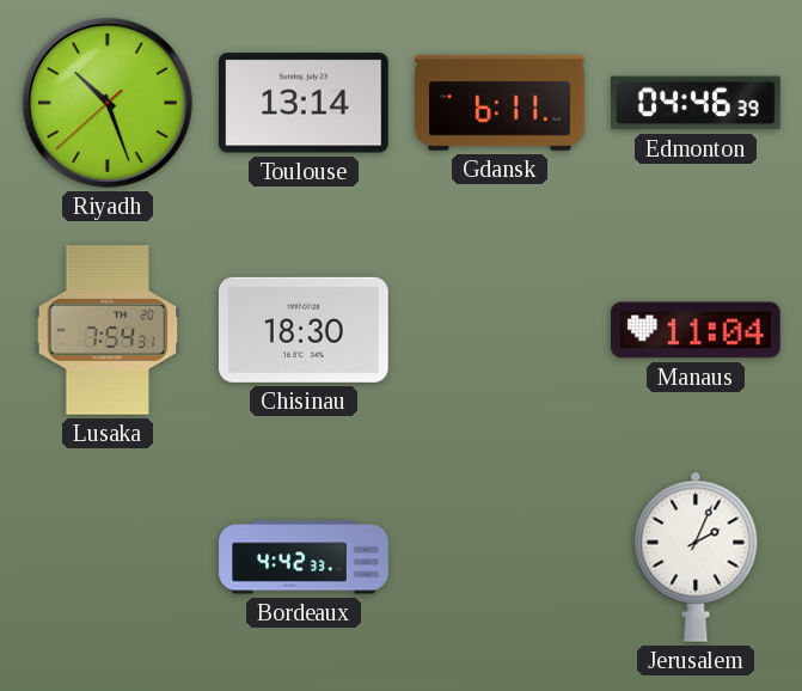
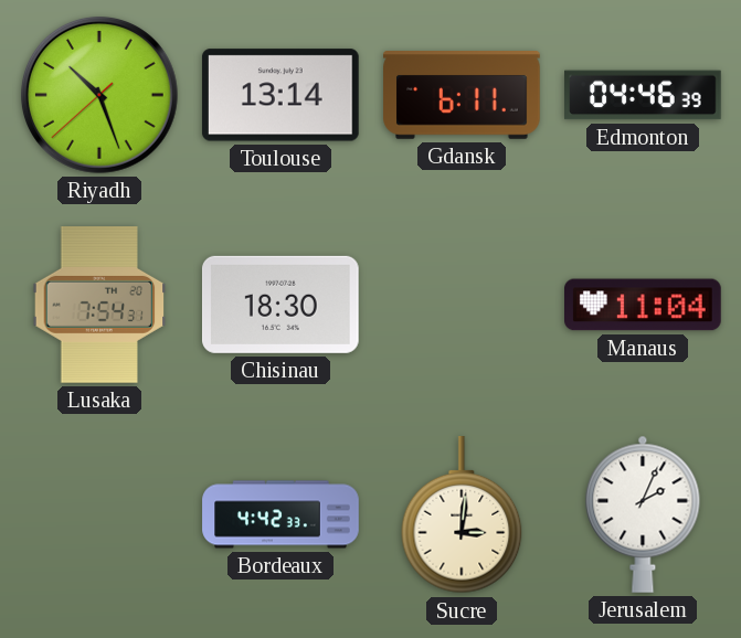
Sucre: none -> 3:01 (462, 515)
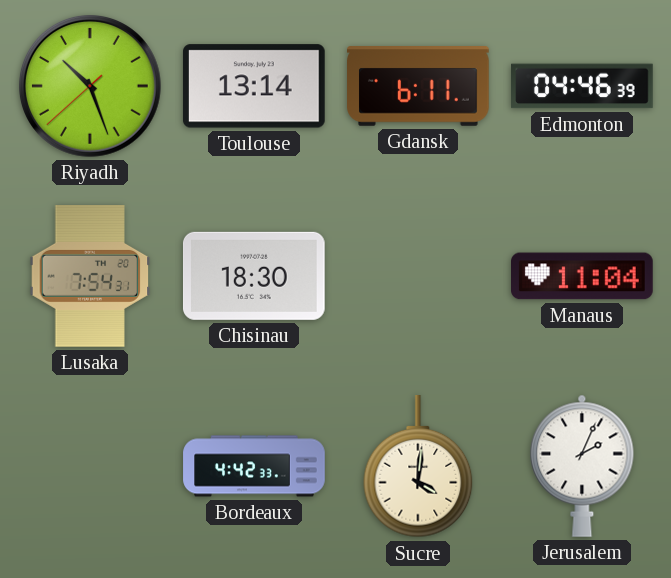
Sucre: 3:01 -> 4:01 (418, 467)
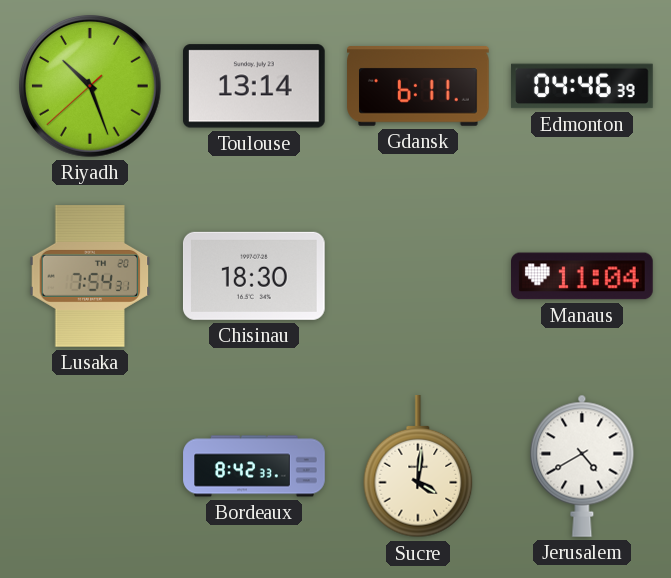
Bordeaux: 4:42 -> 8:42 (254, 466)
Jerusalem: 2:04 -> 4:40 (582, 466)
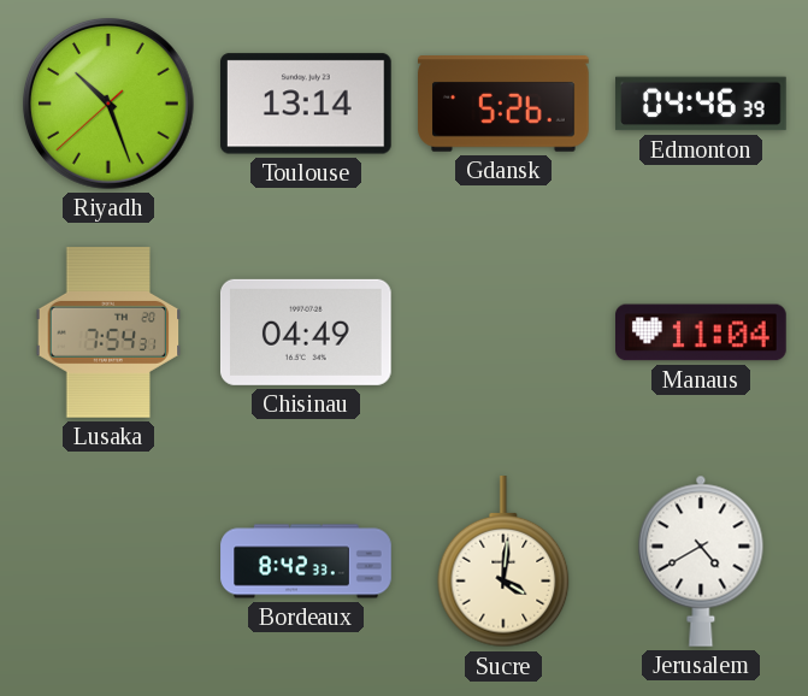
Gdansk: 6:11 -> 5:26 (503, 104)
Chisinau: 18:30 -> 04:49 (306, 332)
